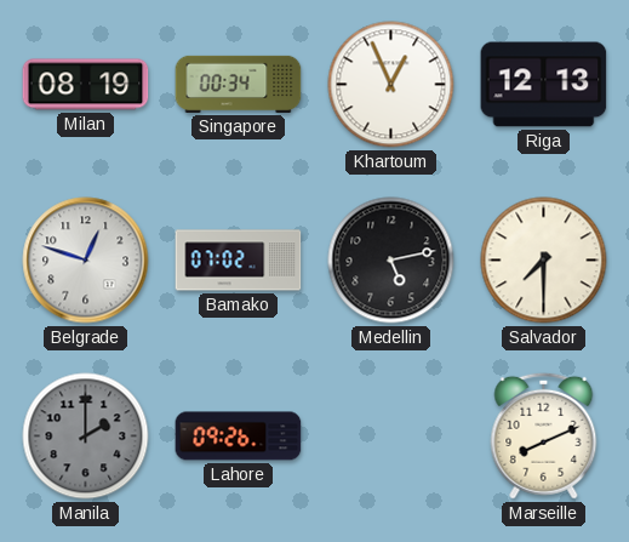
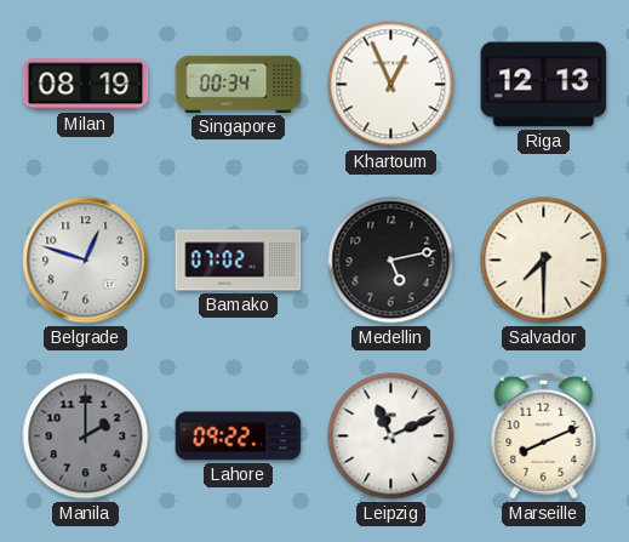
Lahore: 09:26 -> 09:22 (239, 437)
Leipzig: none -> 11:11 (391, 437)
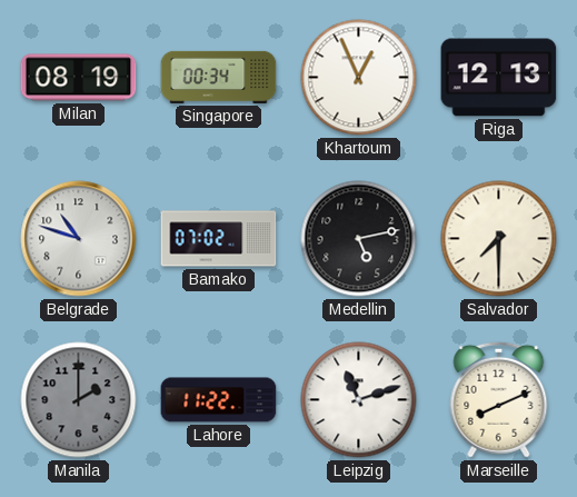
Belgrade: 12:48 -> 10:48 (79, 239)
Lahore: 09:22 -> 11:22 (219, 400)
Leipzig: 11:11 -> 11:12 (359, 400)
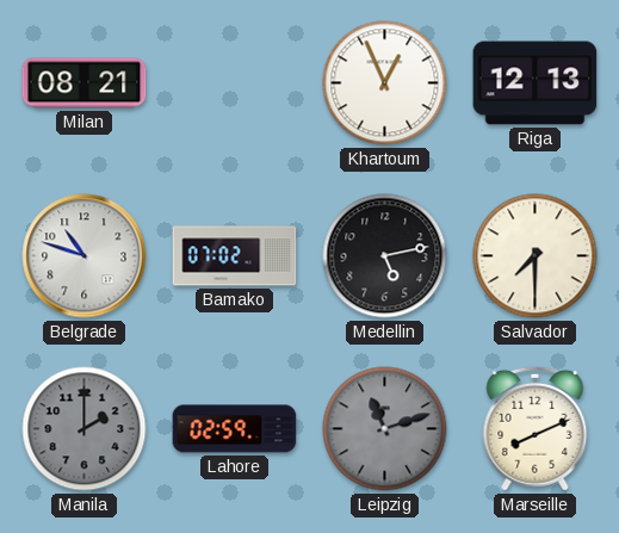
Milan: 08:19 -> 08:21 (85, 83)
Singapore: 00:34 -> none (219, 77)
Lahore: 11:22 -> 02:59 (235, 429)
Leipzig dial: white -> grey (385, 429)
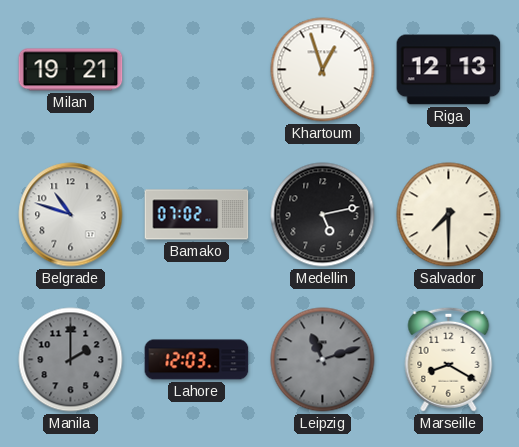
Milan: 08:21 -> 19:21 (71, 70)
Khartoum: 12:56 -> 12:57 (323, 70)
Lahore: 02:59 -> 12:03 (197, 360)
Marseille: 8:11 -> 8:20 (449, 359)
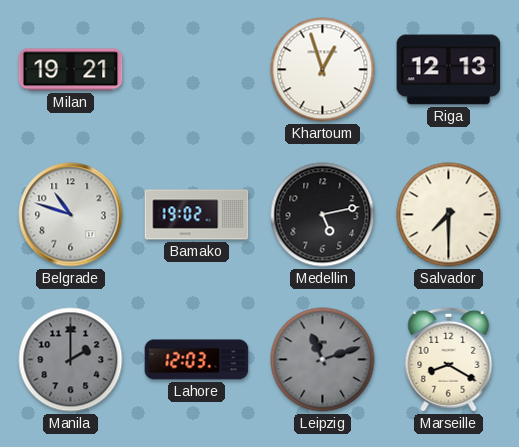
Bamako: 07:02 -> 19:02 (197, 215)
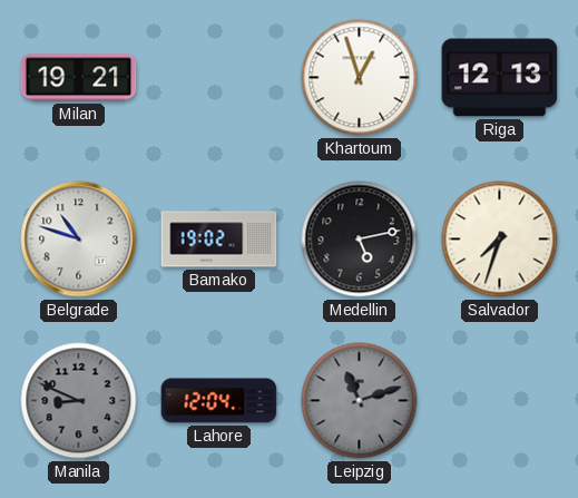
Salvador: 7:30 -> 7:33 (500, 240)
Manila: 2:00 -> 8:49 (79, 401)
Lahore: 12:03 -> 12:04 (219, 401)
Marseille: 8:20 -> none (449, 359)
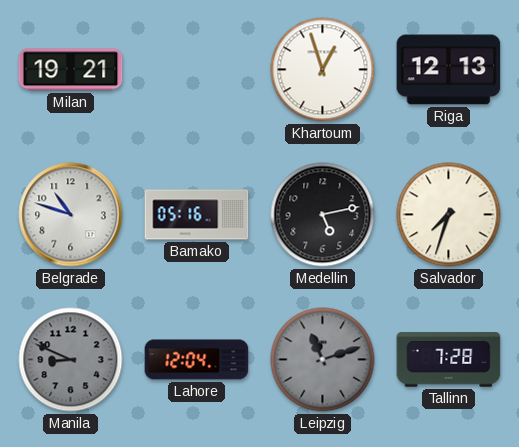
Bamako: 19:02 -> 05:16 (197, 215)
Tallinn: none -> 7:28 (449, 360)
